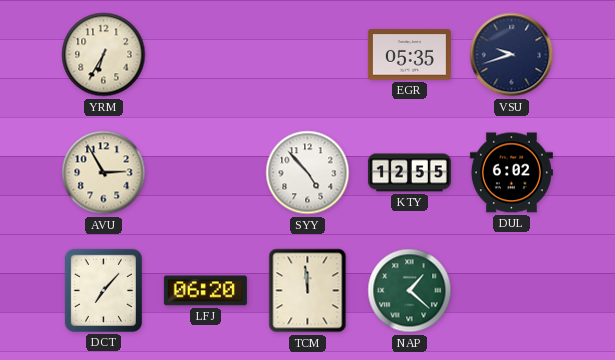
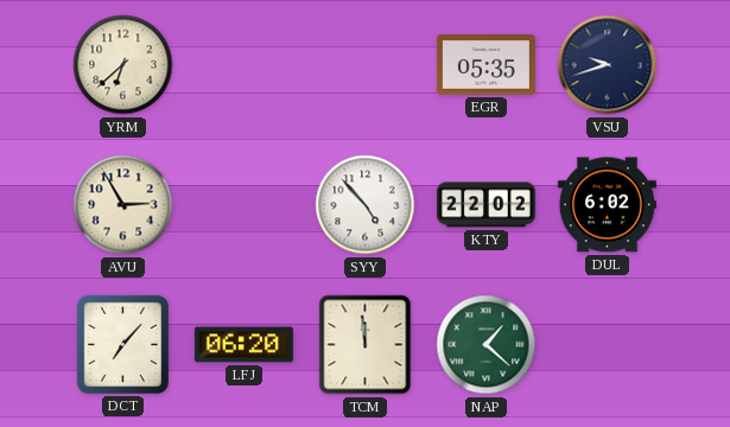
YRM: 6:35 -> 6:38 (123, 65)
KTY: 12:55 -> 22:02 (485, 205)
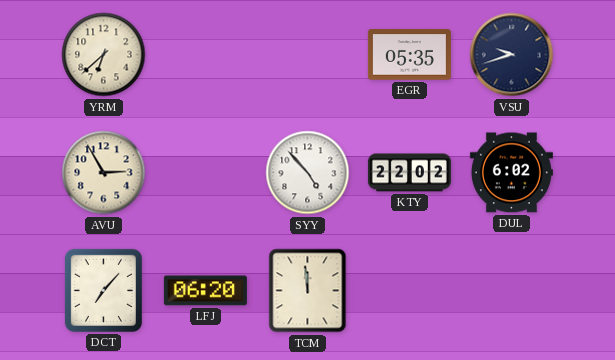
NAP: 1:22 -> none (487, 345)
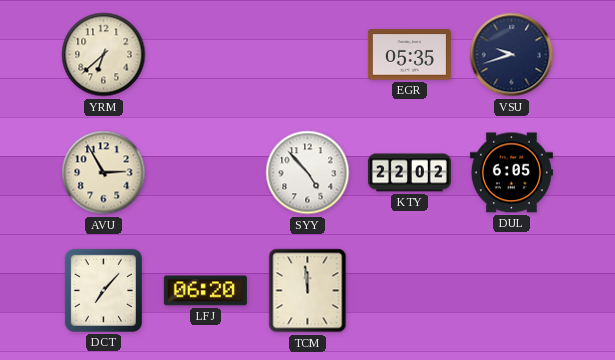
DUL: 6:02 -> 6:05 (511, 173)
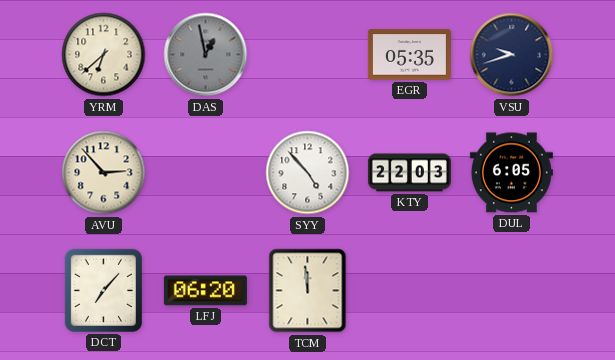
DAS: none -> 12:58 (206, 55)
AVU: 2:55 -> 2:53 (104, 173)
KTY: 22:02 -> 22:03 (409, 173)
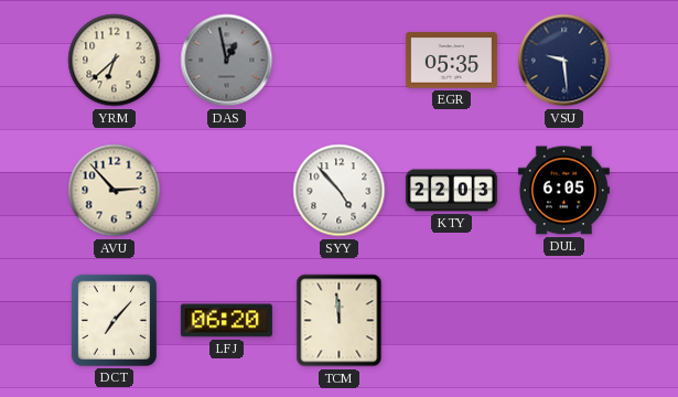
VSU: 9:42 -> 9:29 (564, 61)
